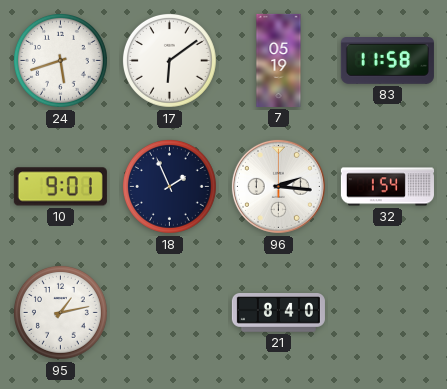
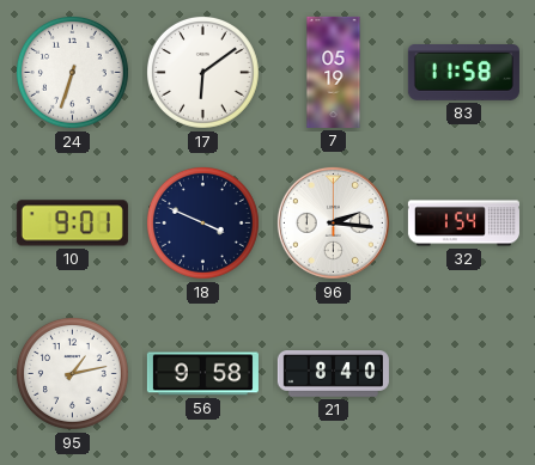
24: 5:42 -> 6:33 (72, 72)
18: 1:56 -> 3:49 (202, 222)
56: none -> 9:58 (202, 374)
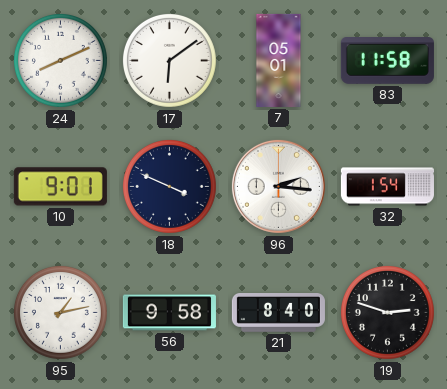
24: 6:33 -> 8:11 (60, 60)
7: 05:19 -> 05:01 (279, 60)
19: none -> 2:48 (387, 312)
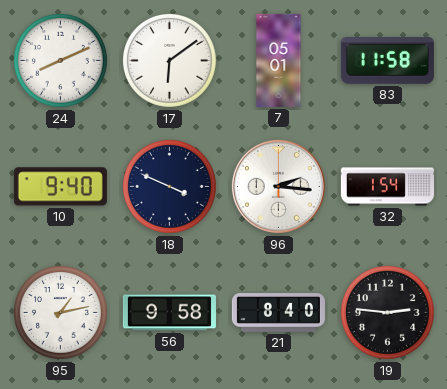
10: 9:01 -> 9:40 (60, 187)
19: 2:48 -> 2:46 (387, 312)
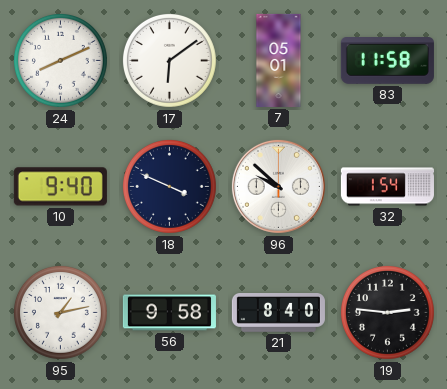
96: 2:16 -> 9:52 (278, 186)
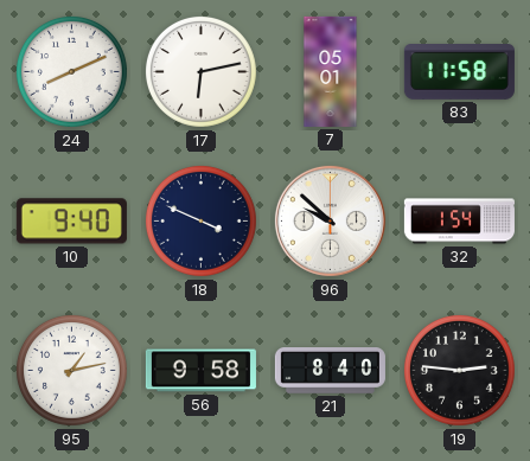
17: 6:09 -> 6:13 (200, 71)
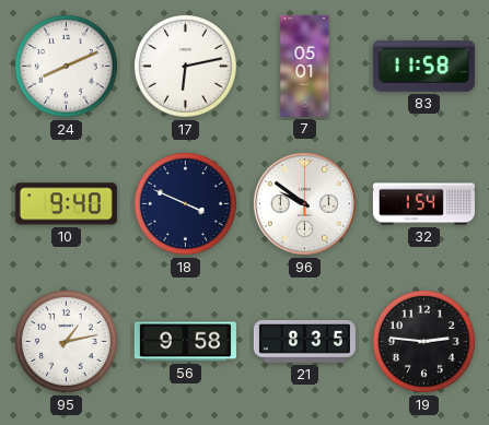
96: 9:52 -> 9:51 (304, 203)
21: 8:40 -> 8:35 (304, 342)
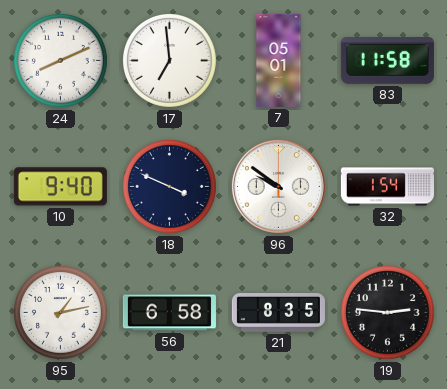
17: 6:13 -> 6:59 (169, 60)
56: 9:58 -> 6:58 (169, 313)
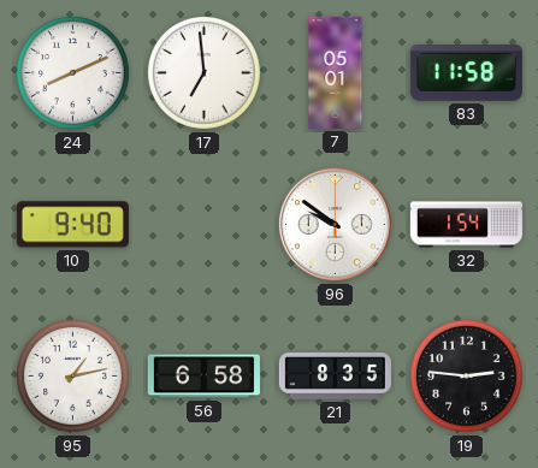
18: 3:49 -> none (169, 186)
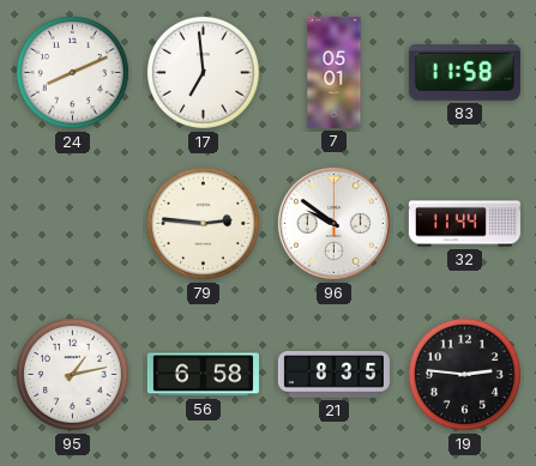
10: 9:40 -> none (72, 225)
79: none -> 2:46 (203, 223)
32: 1:54 -> 11:44 (464, 224)
